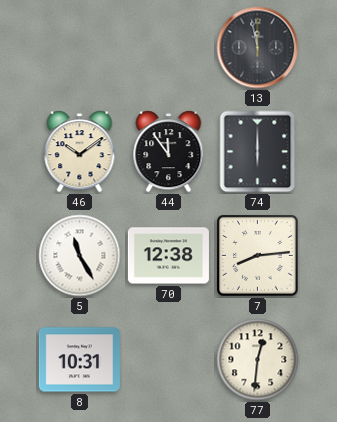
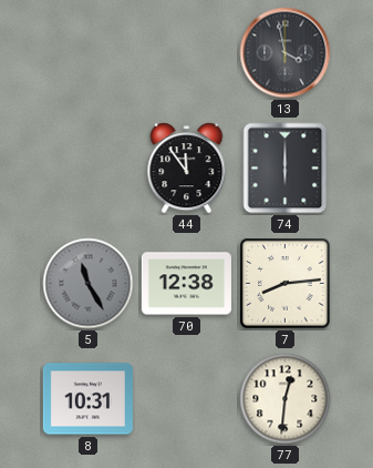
13: 11:58 -> 3:58 (286, 53)
46: 10:09 -> none (80, 152)
5 dial: white -> grey (89, 284)
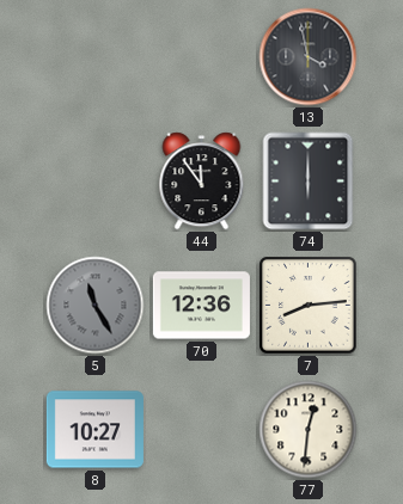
70: 12:38 -> 12:36 (201, 306)
8: 10:31 -> 10:27 (94, 430)
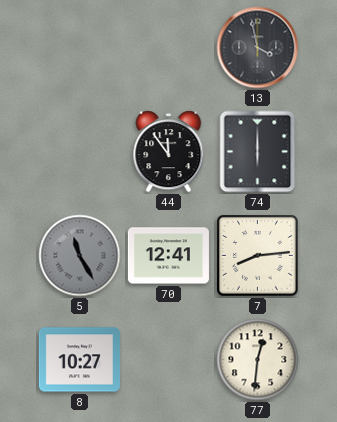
70: 12:36 -> 12:41 (168, 256)
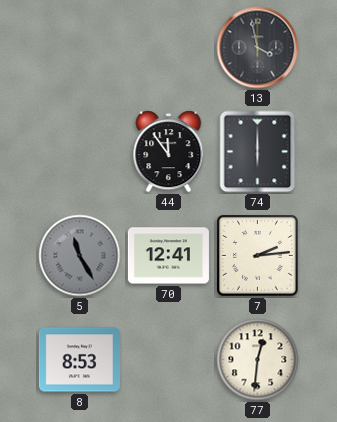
7: 8:14 -> 2:14 (258, 256)
8: 10:27 -> 8:53 (79, 360)
